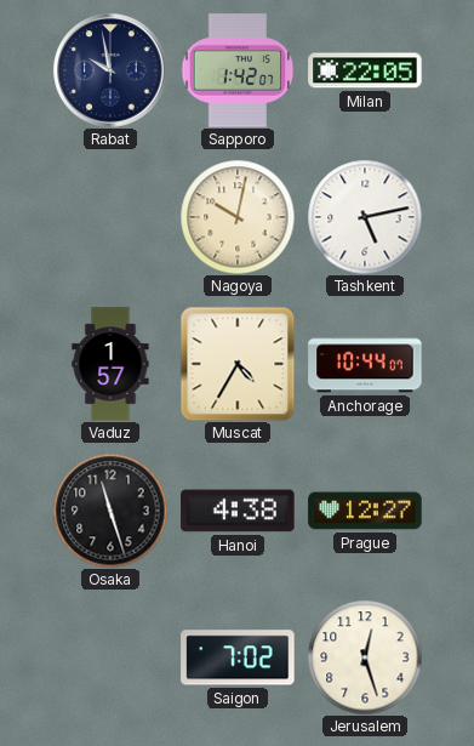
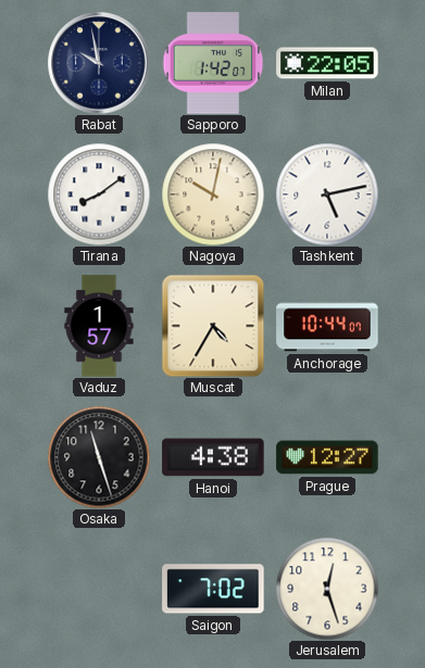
Tirana: none -> 8:09 (99, 194)
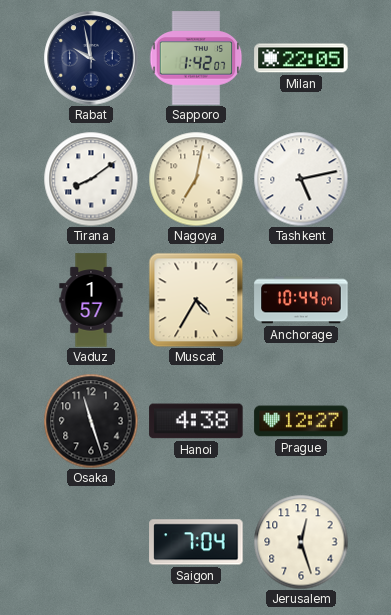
Nagoya: 10:02 -> 7:02 (196, 179)
Saigon: 7:02 -> 7:04 (196, 542)
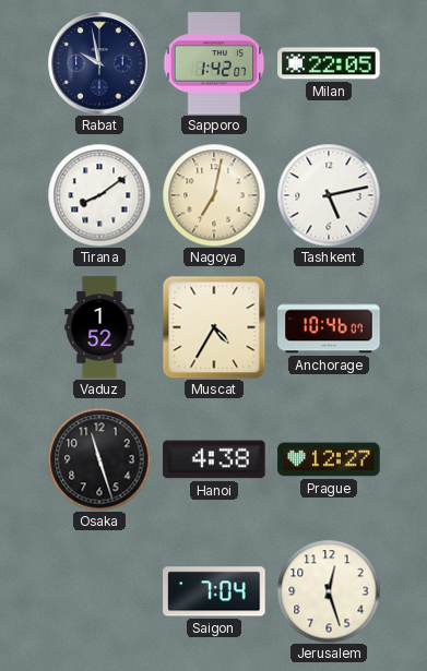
Vaduz: 1:57 -> 1:52 (99, 327)
Anchorage: 10:44 -> 10:46 (329, 327)
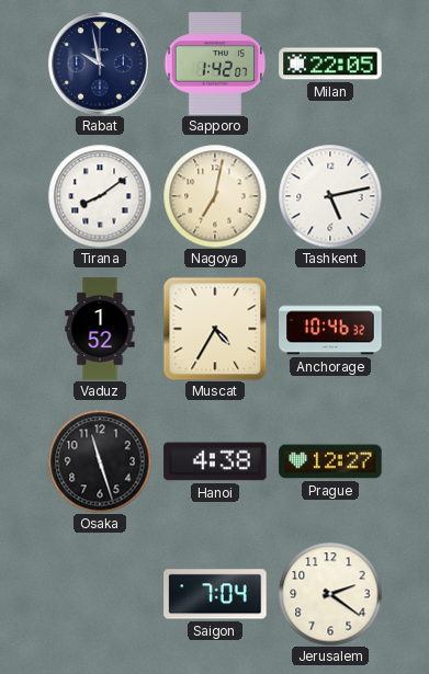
Anchorage: 10:46:07 -> 10:46:32 (330, 329)
Jerusalem: 12:27 -> 2:21 (330, 594)
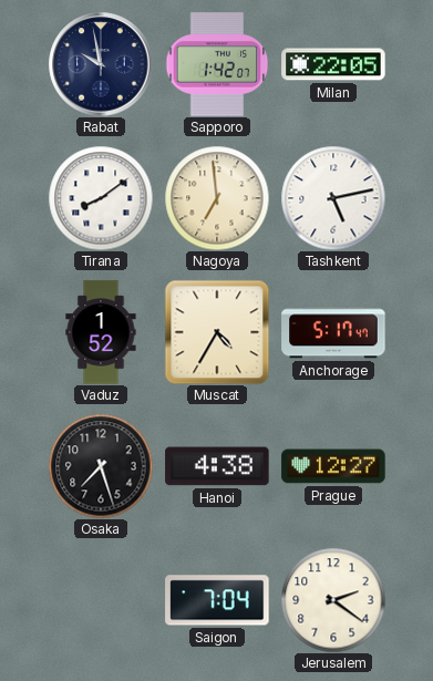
Nagoya: 7:02 -> 6:59 (217, 198)
Anchorage: 10:46 -> 5:17 (333, 332)
Osaka: 11:27 -> 7:27 (101, 466)
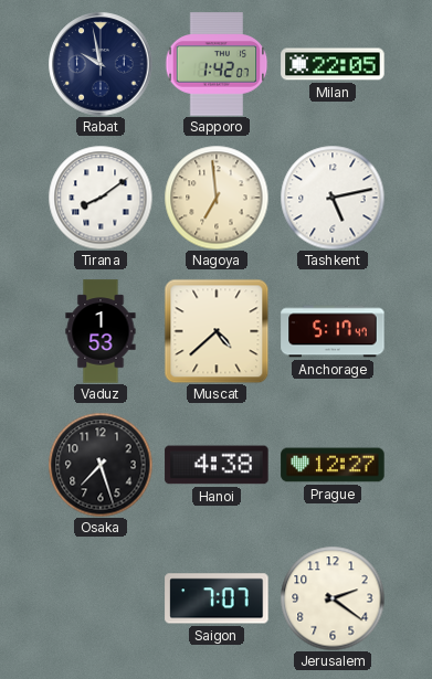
Vaduz: 1:52 -> 1:53 (101, 331)
Muscat: 4:35 -> 4:38 (217, 331)
Saigon: 7:04 -> 7:07 (217, 598)
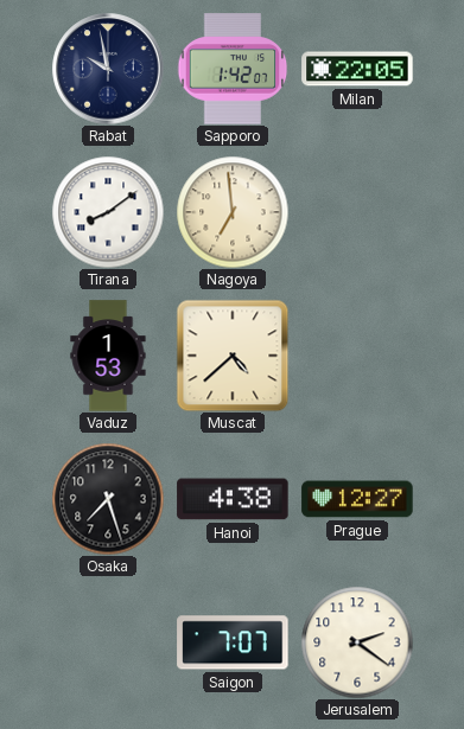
Tashkent: 5:13 -> none (333, 198)
Anchorage: 5:17 -> none (333, 331)
